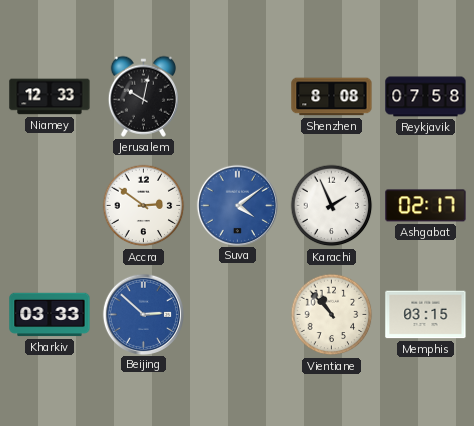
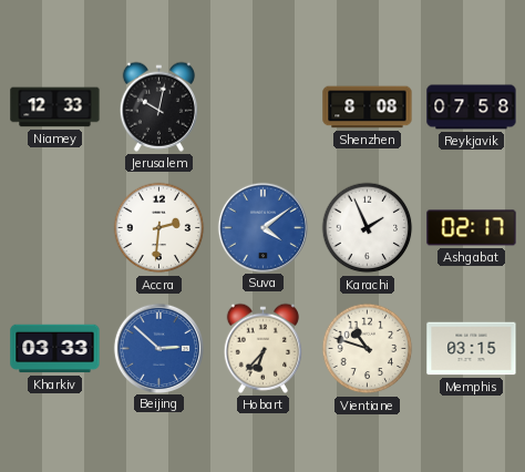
Accra: 2:51 -> 2:31 (159, 228)
Hobart: none -> 6:37 (262, 348)
Vientiane: 10:53 -> 10:48 (368, 349)
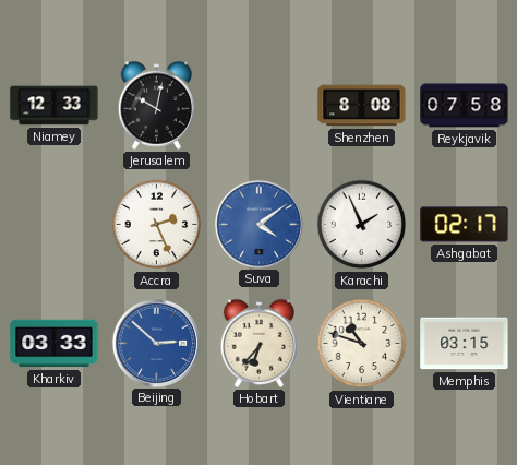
Accra: 2:31 -> 2:26 (157, 225)
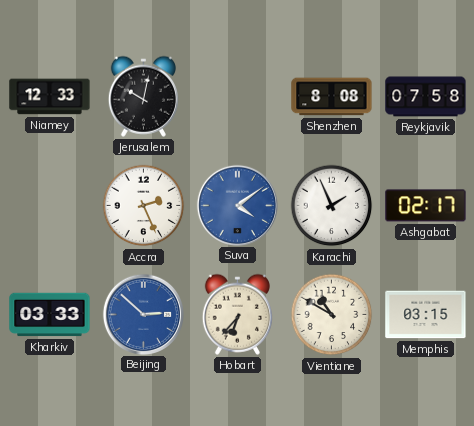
Vientiane: 10:48 -> 10:50 (332, 315)
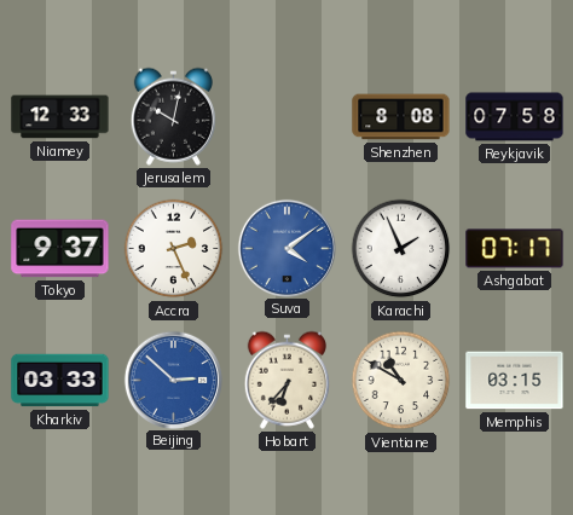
Tokyo: none -> 9:37 (60, 249)
Ashgabat: 02:17 -> 07:17 (515, 249)
